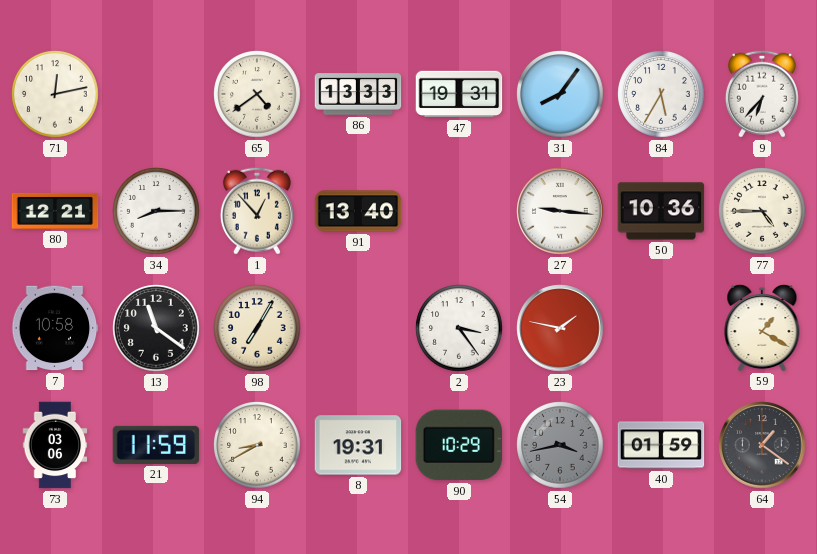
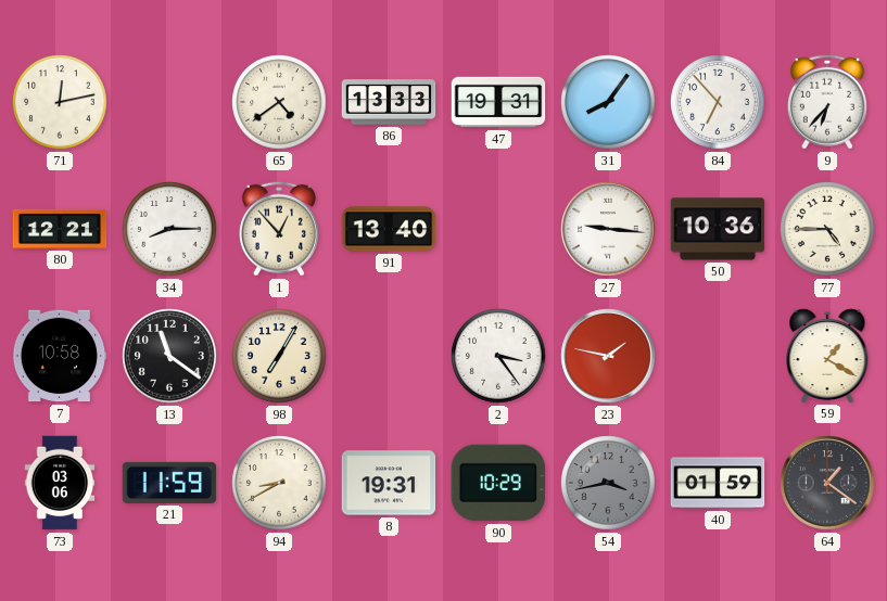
84: 5:35 -> 6:53 (718, 102)
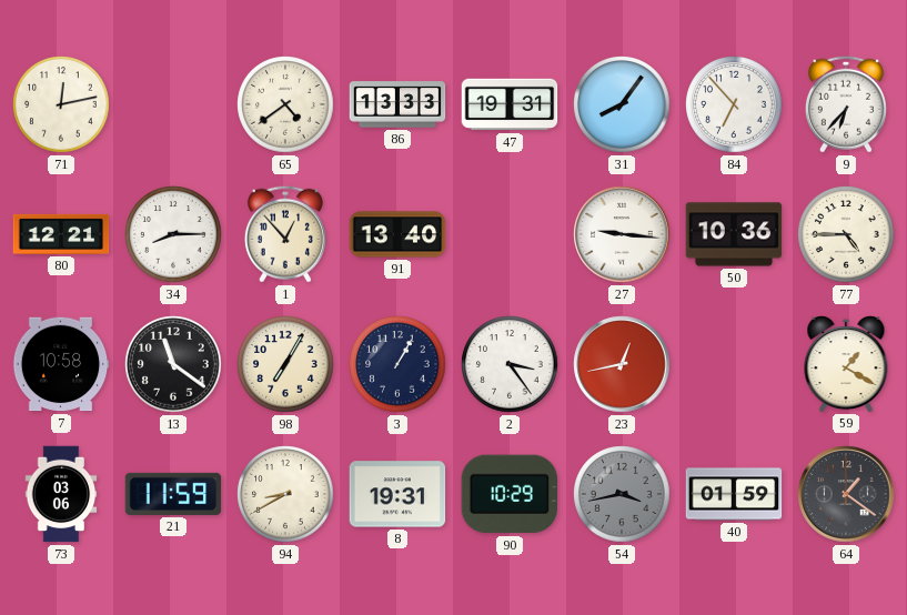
3: none -> 1:05 (397, 364)
23: 1:47 -> 12:43 (622, 364)
